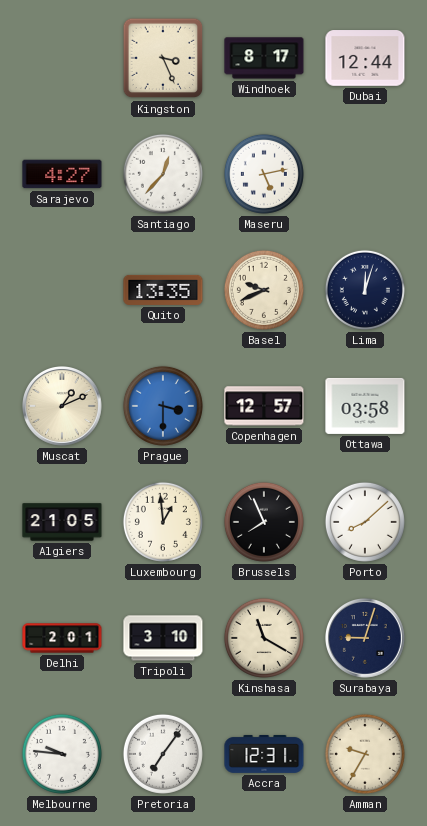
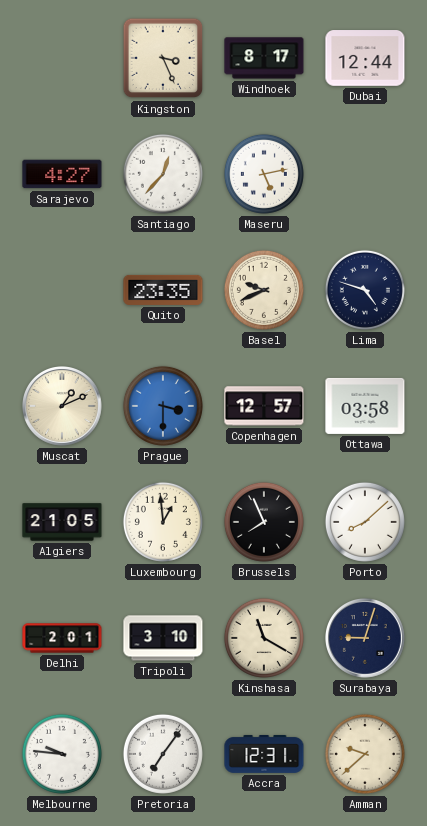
Quito: 13:35 -> 23:35 (163, 290)
Lima: 12:03 -> 4:48 (365, 290)
Amman: 9:35 -> 9:38 (365, 754)
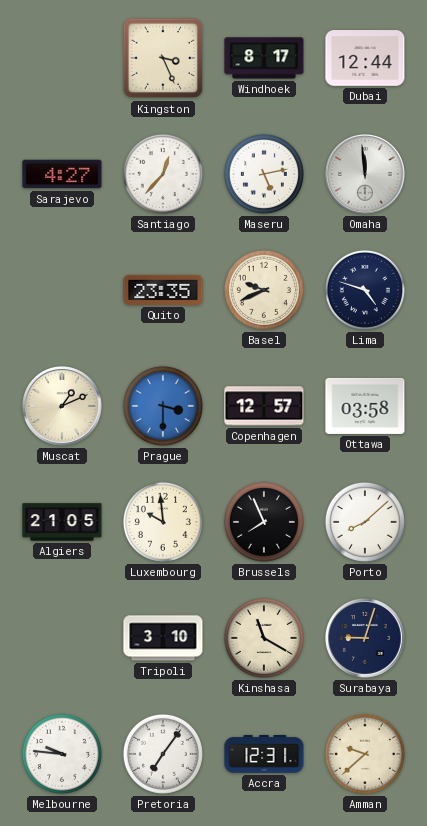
Omaha: none -> 11:59 (366, 175)
Luxembourg: 12:59 -> 9:59 (163, 522)
Delhi: 2:01 -> none (62, 638)
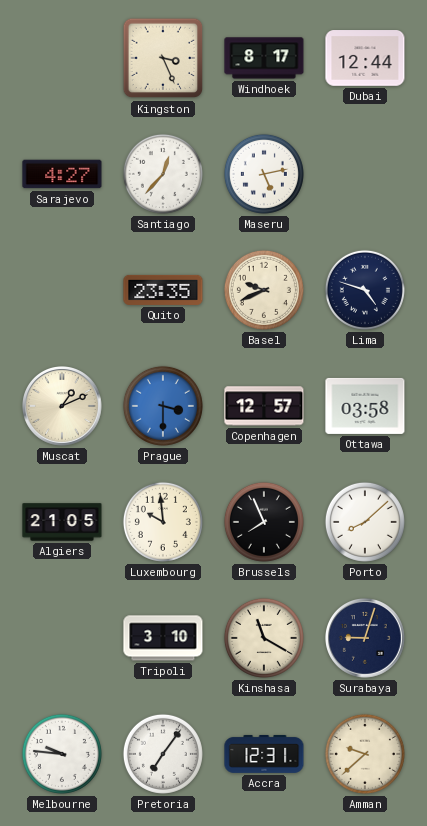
Omaha: 11:59 -> none (366, 175)
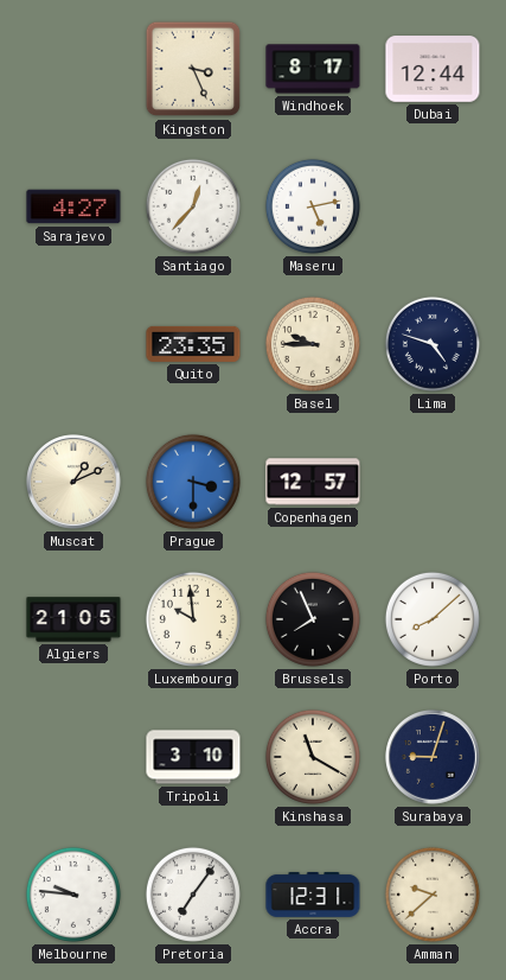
Basel: 9:41 -> 9:45 (313, 344)
Ottawa: 03:58 -> none (365, 406)
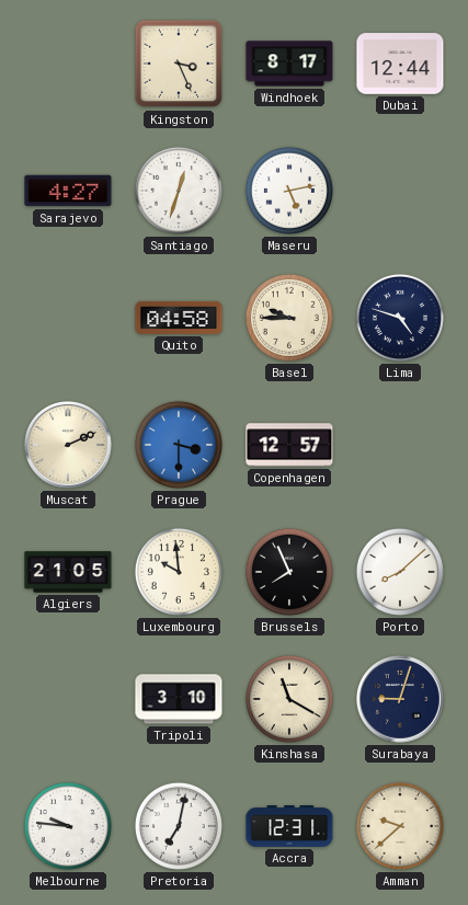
Santiago: 12:37 -> 12:33 (179, 191)
Quito: 23:35 -> 04:58 (179, 318)
Muscat: 1:11 -> 2:11 (69, 446)
Pretoria: 7:06 -> 7:02 (179, 826)
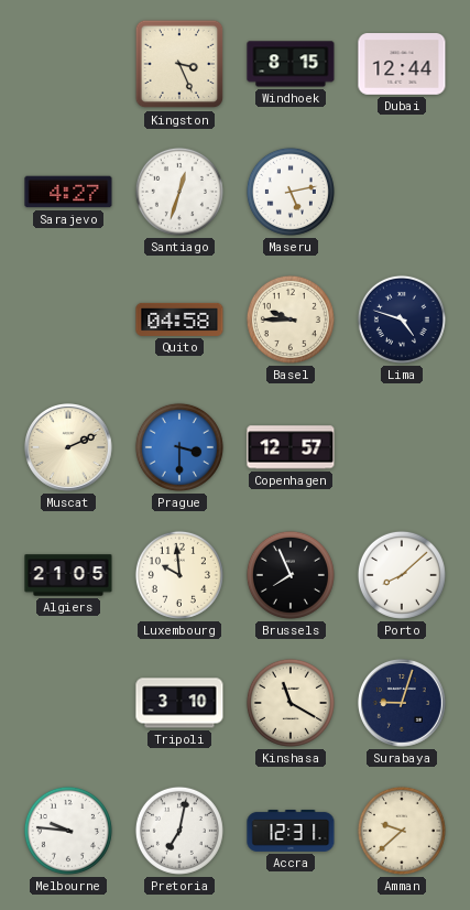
Windhoek: 8:17 -> 8:15 (291, 64)
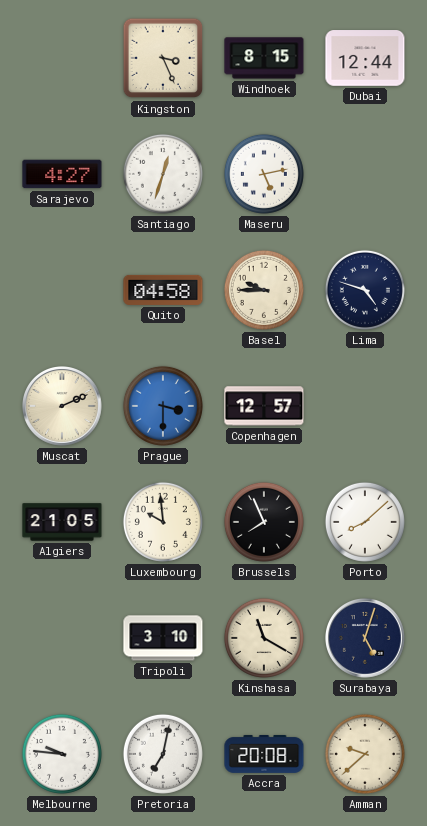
Surabaya: 9:03 -> 5:03 (366, 639)
Accra: 12:31 -> 20:08 (264, 754)
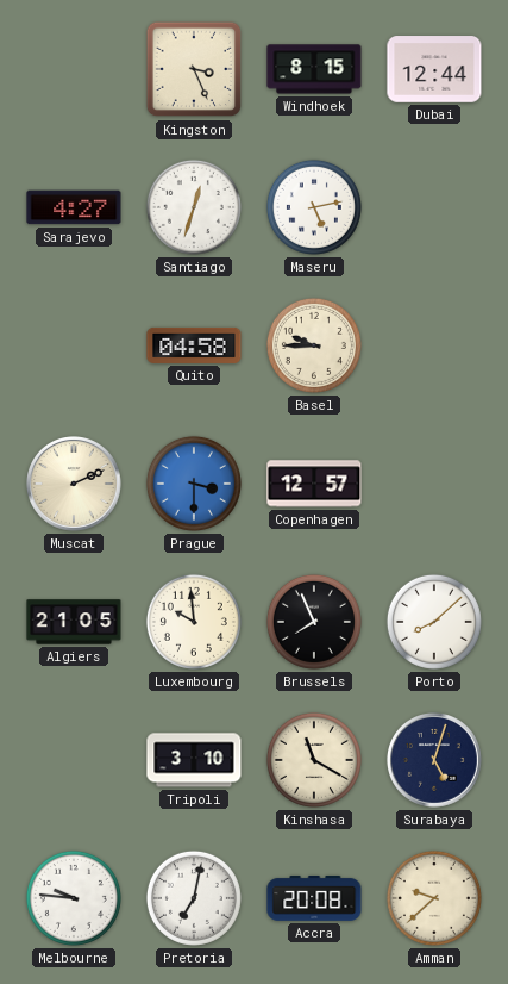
Lima: 4:48 -> none (365, 290)
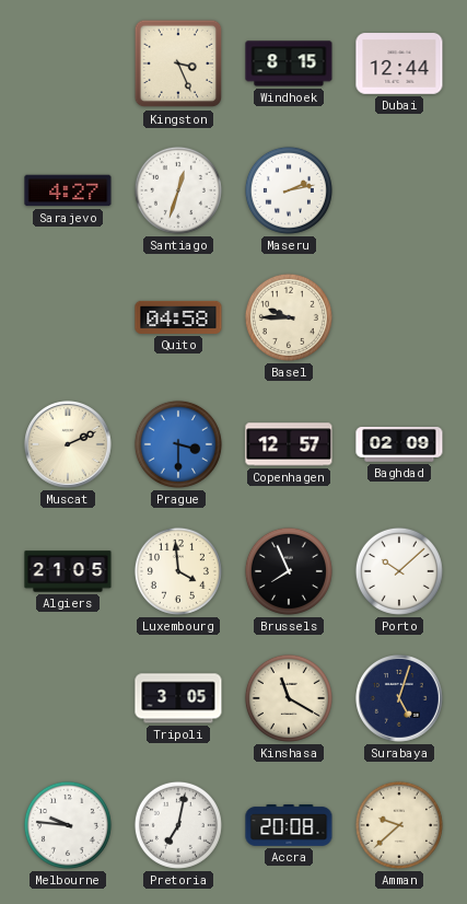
Maseru: 5:13 -> 2:13 (289, 190)
Baghdad: none -> 02:09 (399, 445)
Luxembourg: 9:59 -> 3:59 (178, 571)
Porto: 8:08 -> 10:08 (399, 571)
Tripoli: 3:10 -> 3:05 (178, 698)
